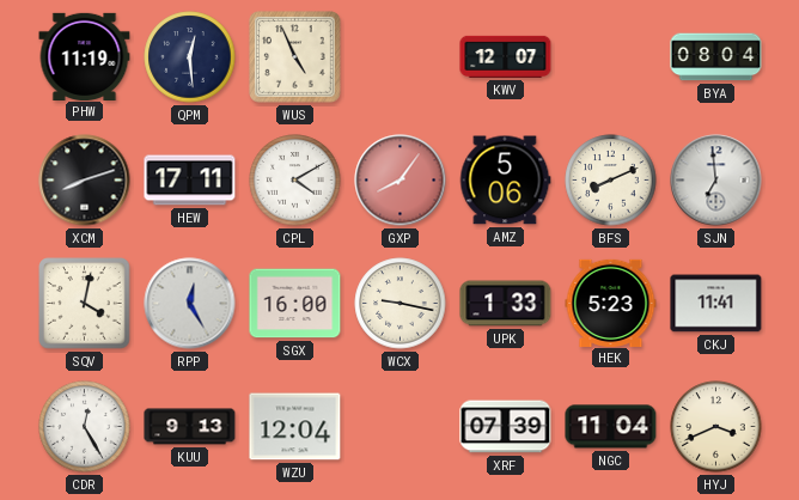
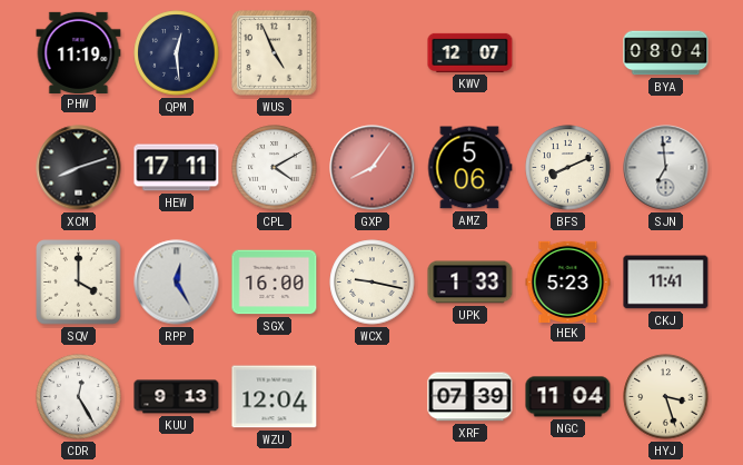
SQV: 4:02 -> 4:00 (79, 283)
HYJ: 3:41 -> 3:27 (666, 397)
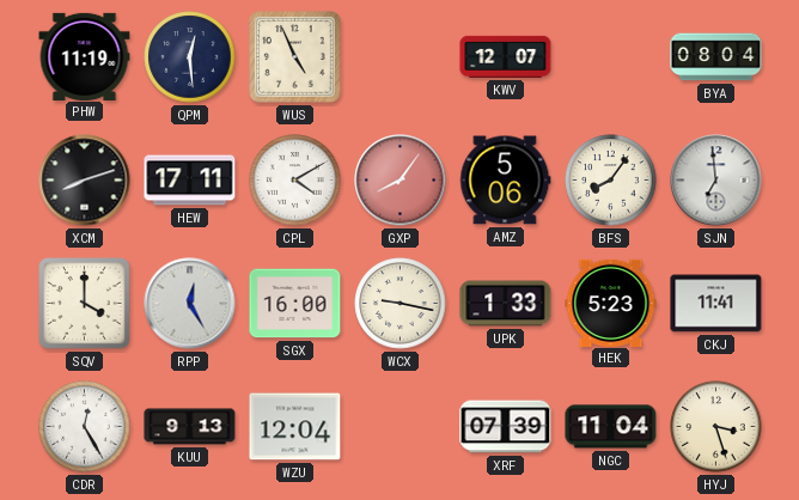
BFS: 8:11 -> 8:06 (611, 181)
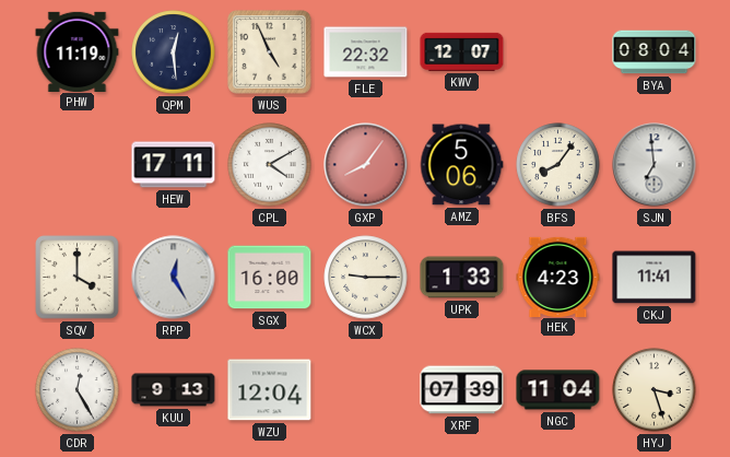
FLE: none -> 22:32 (366, 52)
XCM: 8:12 -> none (85, 181)
WCX: 9:17 -> 9:15 (366, 278)
HEK: 5:23 -> 4:23 (558, 277)
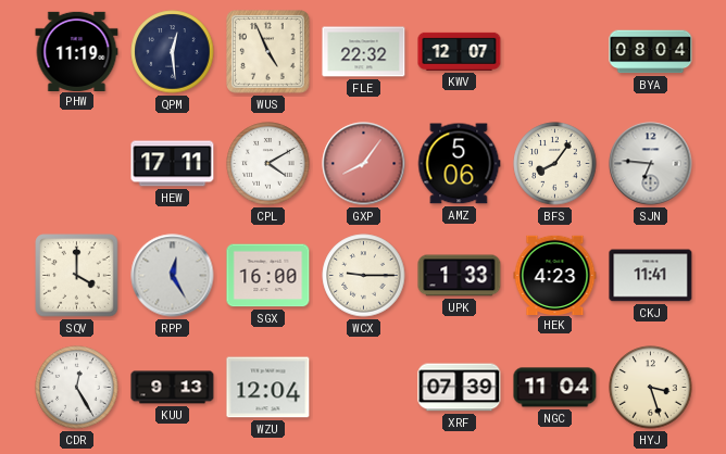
SJN: 6:59 -> 6:46 (651, 164)
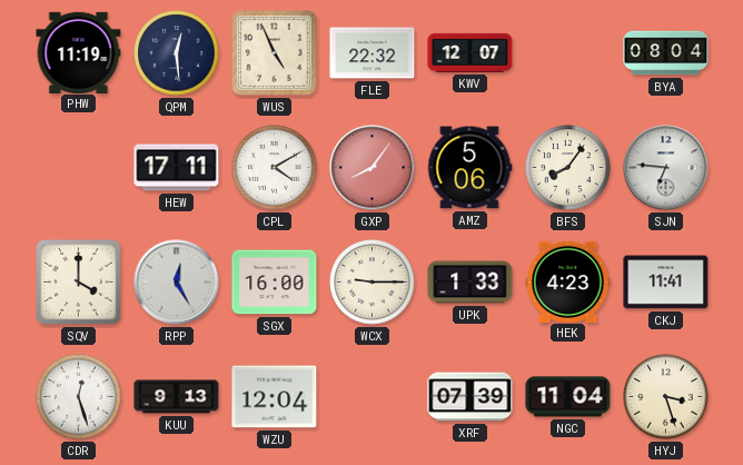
CDR: 12:25 -> 12:27 (79, 397)
